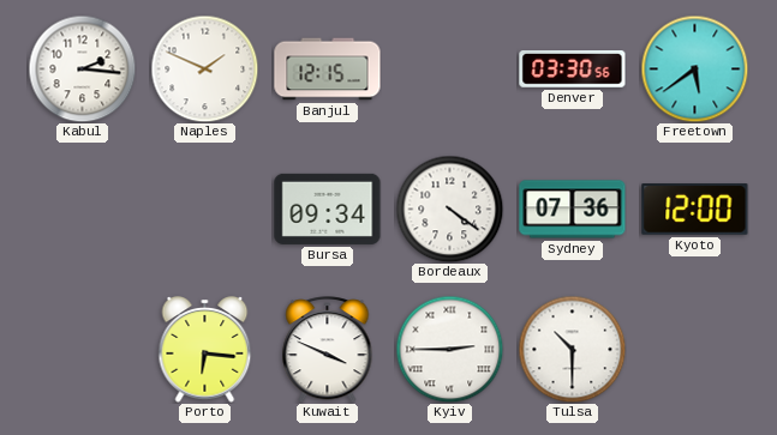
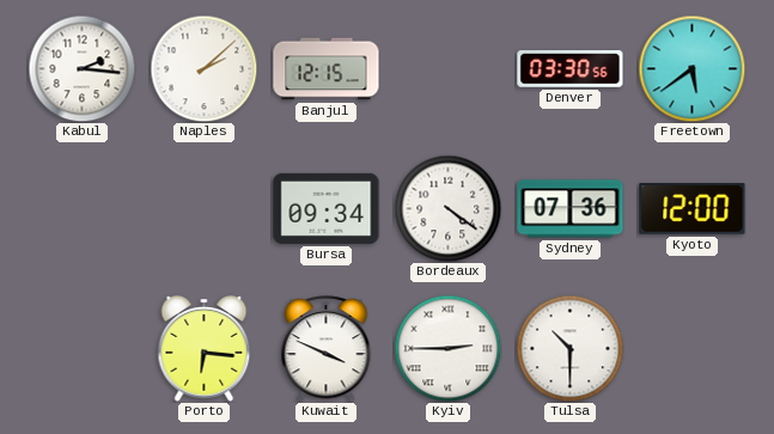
Naples: 1:49 -> 2:08 (203, 68)
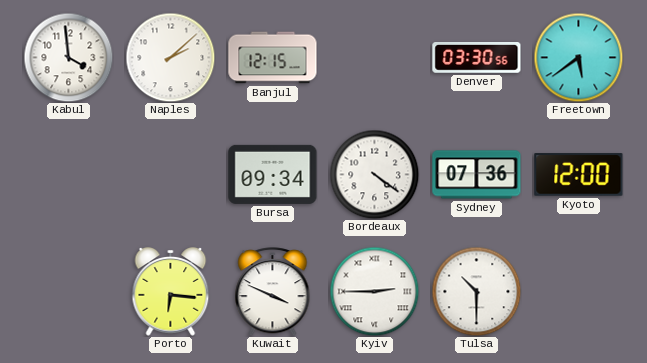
Kabul: 2:16 -> 3:59 (68, 57)
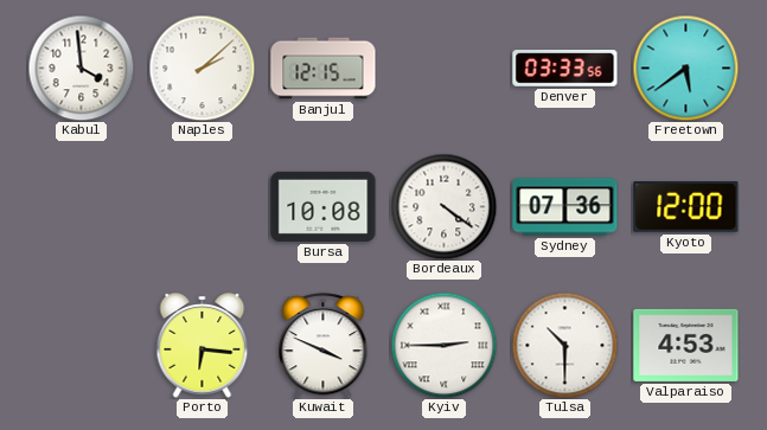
Denver: 03:30 -> 03:33 (565, 69)
Bursa: 09:34 -> 10:08 (324, 206)
Valparaiso: none -> 4:53 (686, 345)
